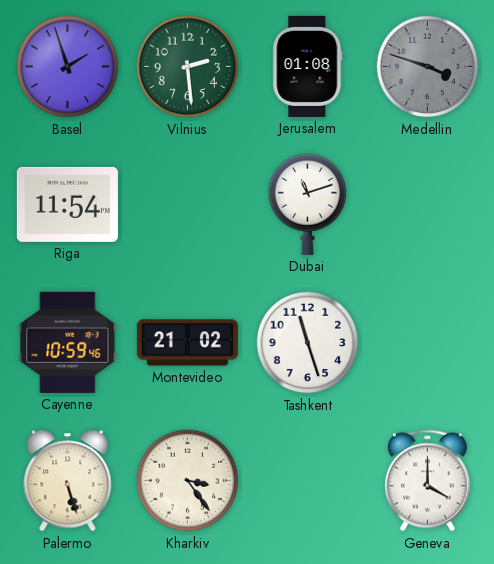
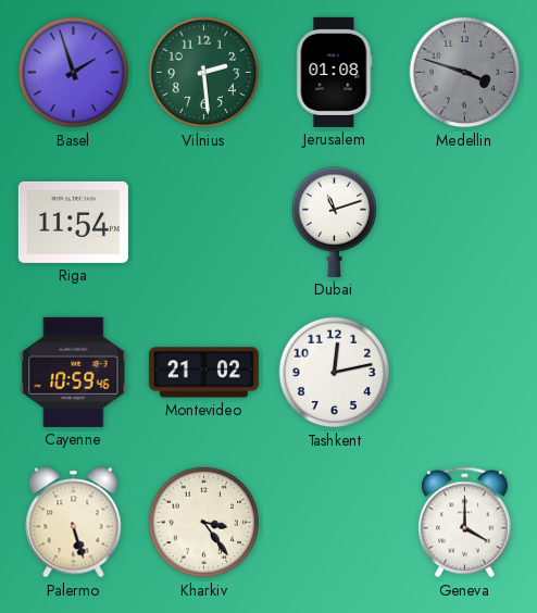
Tashkent: 11:27 -> 12:13 (335, 373)
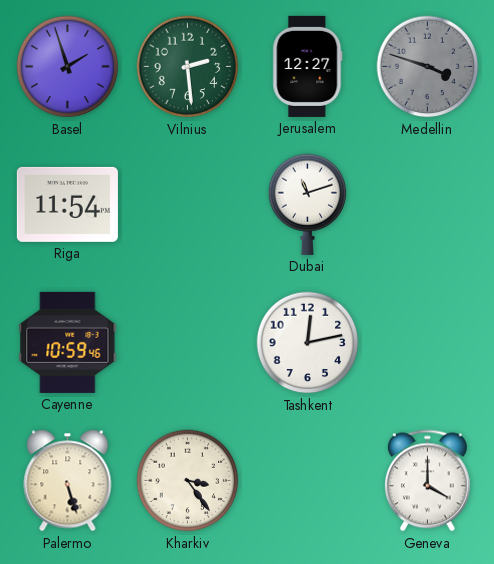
Jerusalem: 01:08 -> 12:27 (308, 66)
Montevideo: 21:02 -> none (203, 373)
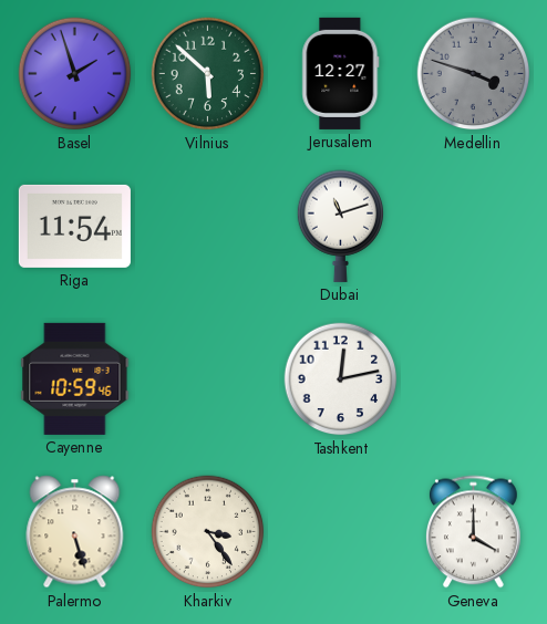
Vilnius: 2:29 -> 5:52 (208, 74)
